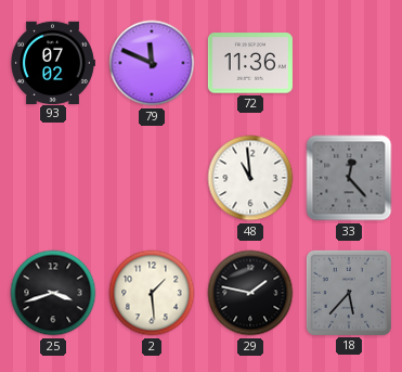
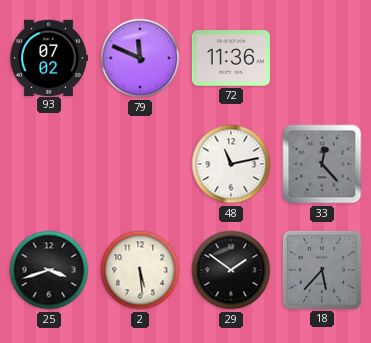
48: 10:59 -> 11:13 (231, 164)
2: 1:29 -> 5:29 (140, 270)
29: 1:47 -> 1:51 (231, 270)
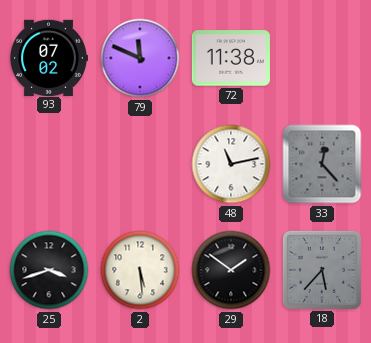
72: 11:36 -> 11:38 (231, 58)
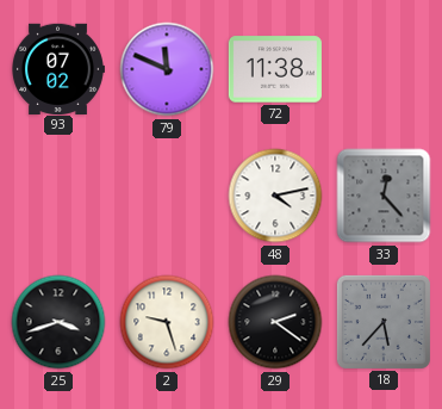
48: 11:13 -> 4:13 (275, 196)
2: 5:29 -> 9:27 (167, 322)
29: 1:51 -> 2:21 (275, 322)
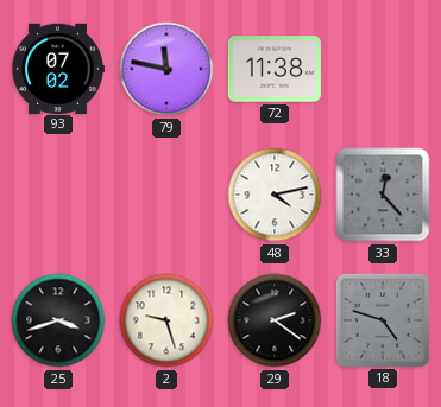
79: 11:49 -> 11:47 (166, 69)
18: 5:37 -> 4:48 (383, 320)
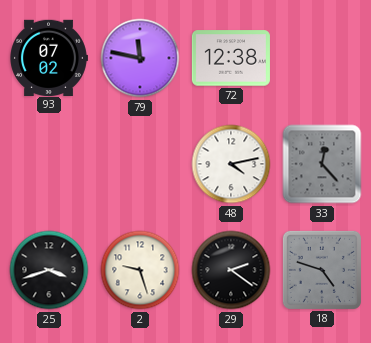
72: 11:38 -> 12:38 (231, 58)
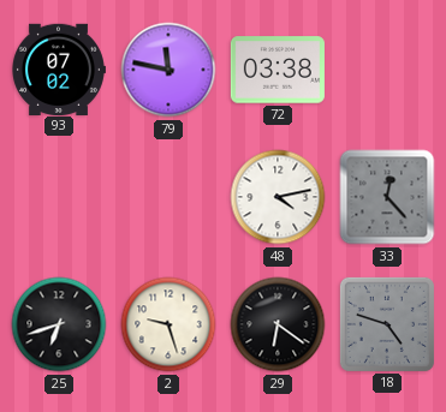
72: 12:38 -> 03:38 (278, 70)
25: 3:42 -> 6:42 (59, 324)
29: 2:21 -> 6:21 (278, 324)
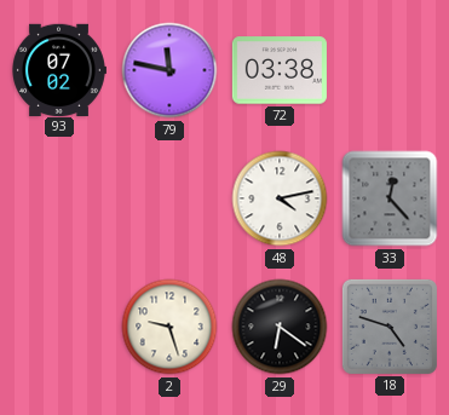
25: 6:42 -> none (59, 324)
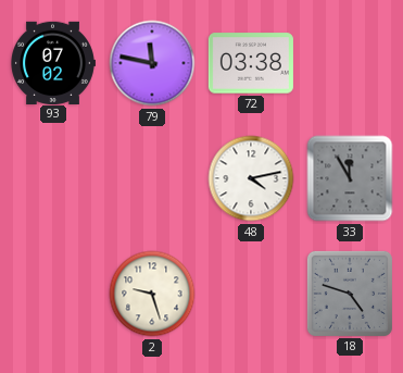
33: 12:23 -> 11:55 (350, 178)
29: 6:21 -> none (280, 327)
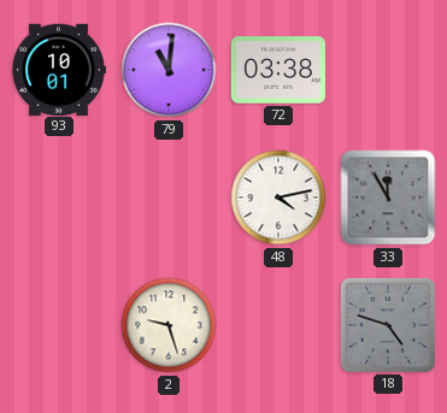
93: 07:02 -> 10:01 (59, 69)
79: 11:47 -> 11:01 (169, 70)
